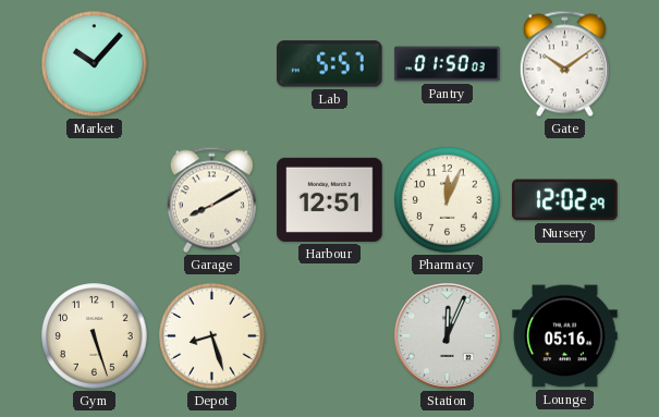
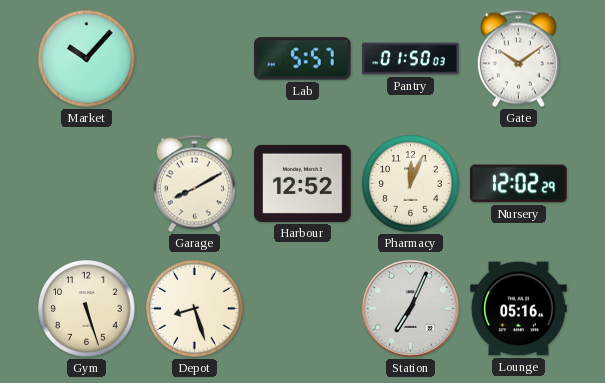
Harbour: 12:51 -> 12:52 (303, 183)
Station: 12:04 -> 7:04 (410, 308)
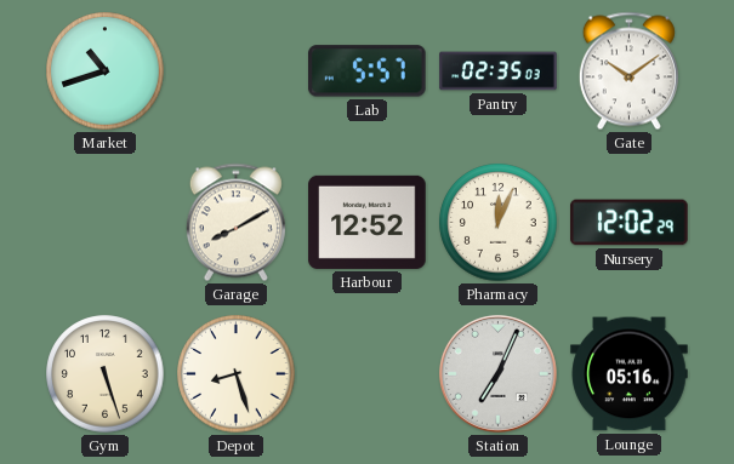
Market: 10:07 -> 10:42 (106, 71)
Pantry: 01:50 -> 02:35 (499, 71)
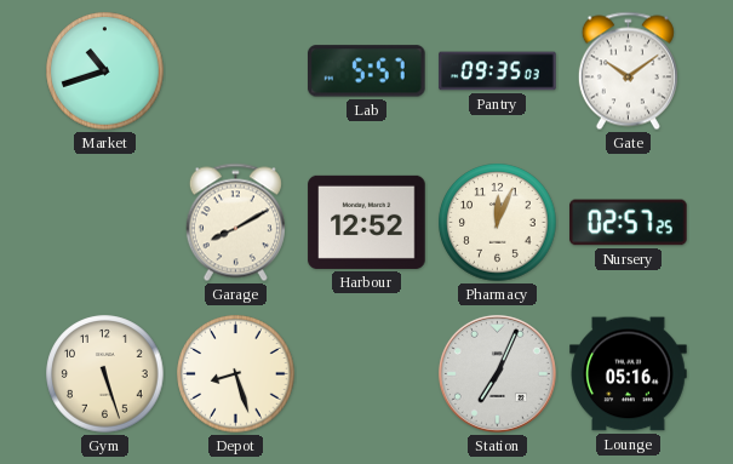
Pantry: 02:35 -> 09:35 (498, 71)
Nursery: 12:02 -> 02:57 (629, 223)
